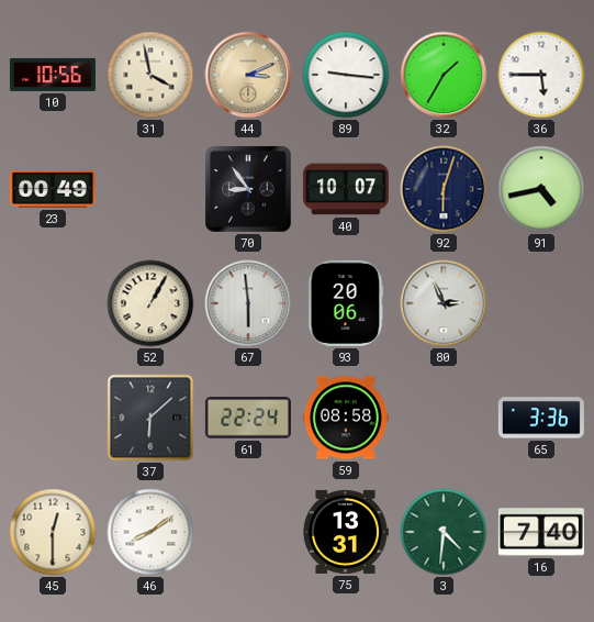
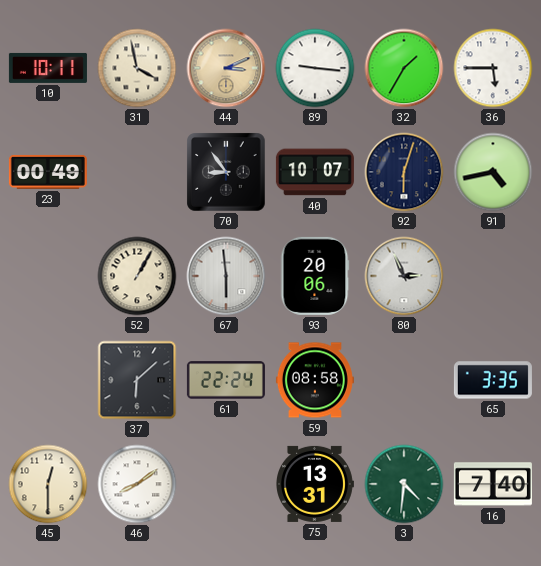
10: 10:56 -> 10:11 (48, 68)
65: 3:36 -> 3:35 (493, 380)
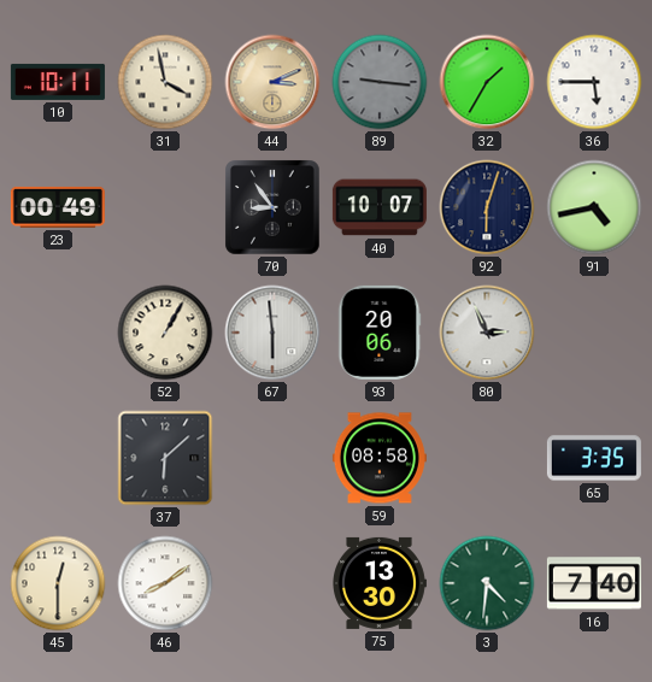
89 dial: white -> grey (380, 82)
61: 22:24 -> none (226, 380)
75: 13:31 -> 13:30 (380, 583)
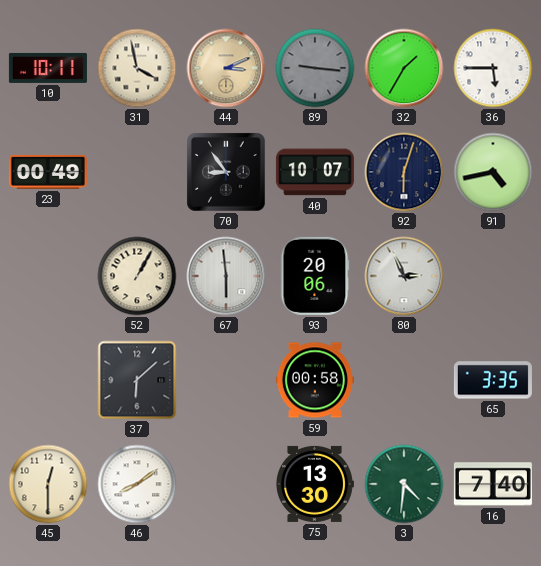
59: 08:58 -> 00:58 (315, 380)
